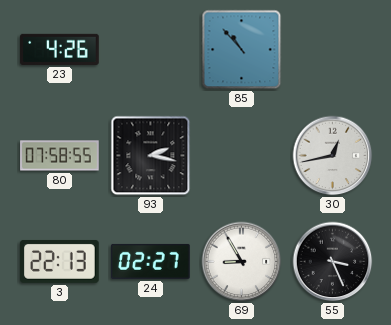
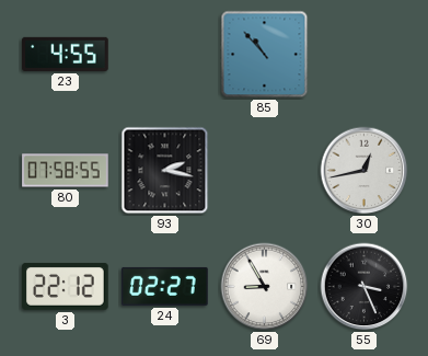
23: 4:26 -> 4:55 (66, 54)
3: 22:13 -> 22:12 (66, 286)
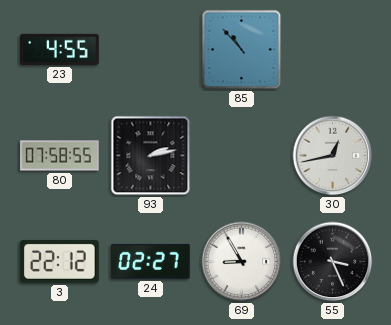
93: 2:17 -> 2:13 (151, 156)
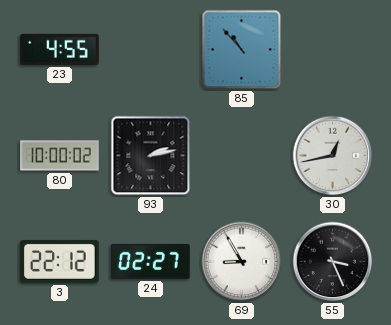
80: 07:58 -> 10:00 (60, 156)
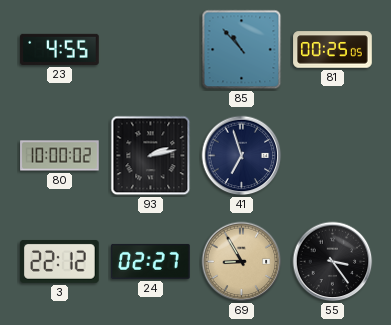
81: none -> 00:25 (333, 50)
41: none -> 6:57 (242, 156)
30: 12:43 -> none (333, 156)
69 dial: white -> champagne (242, 262)
55: 3:26 -> 3:24 (333, 262)
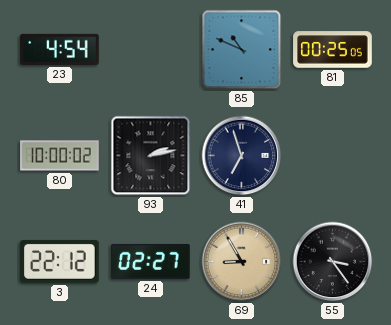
23: 4:55 -> 4:54 (60, 49)
85: 10:53 -> 10:49 (242, 50)
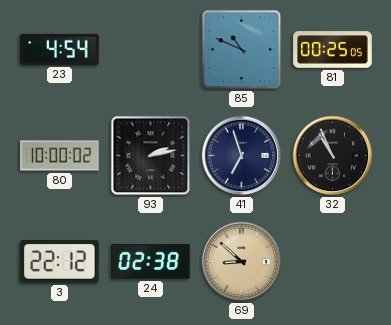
32: none -> 10:56 (333, 156)
24: 02:27 -> 02:38 (151, 261)
69: 8:55 -> 8:52 (242, 262)
55: 3:24 -> none (333, 262)
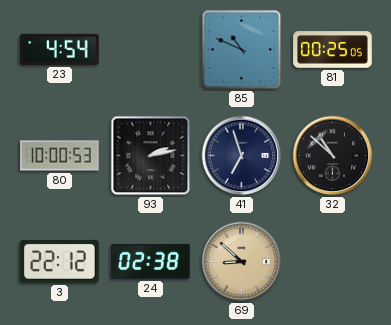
80: 10:00:02 -> 10:00:53 (60, 156)
32: 10:56 -> 10:52 (333, 156)
